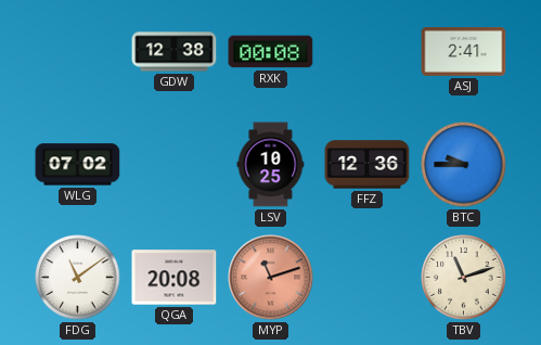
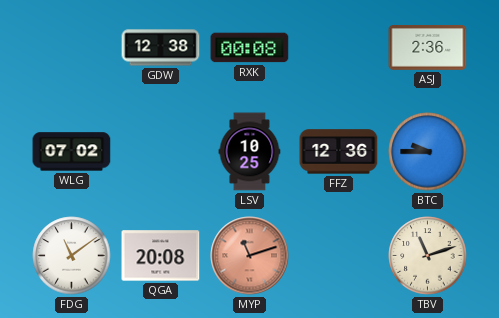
ASJ: 2:41 -> 2:36 (428, 48)
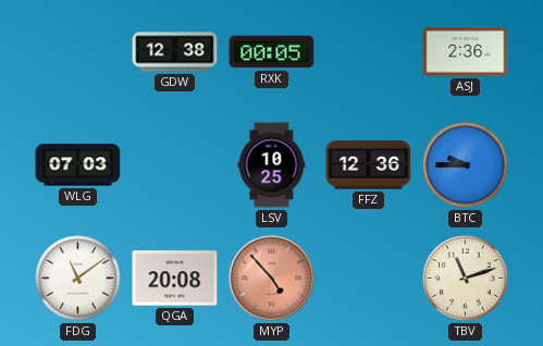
RXK: 00:08 -> 00:05 (272, 52)
WLG: 07:02 -> 07:03 (78, 165)
MYP: 11:12 -> 4:53 (272, 279)
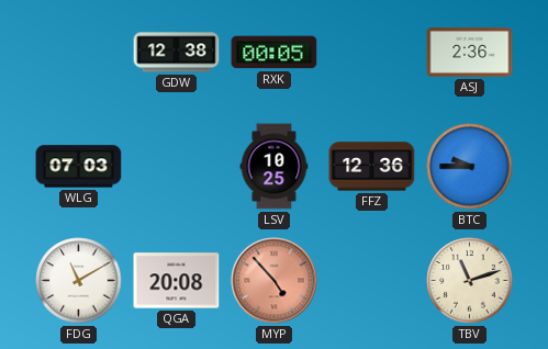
FDG: 11:09 -> 11:10 (79, 281)
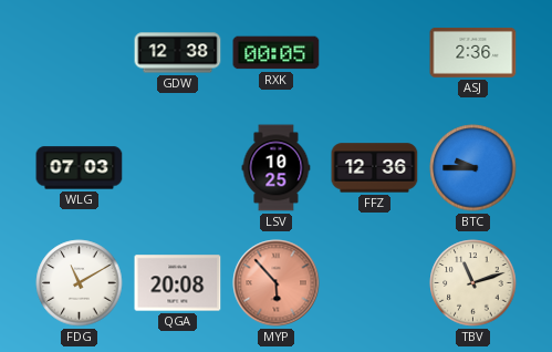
MYP: 4:53 -> 5:53 (277, 283)
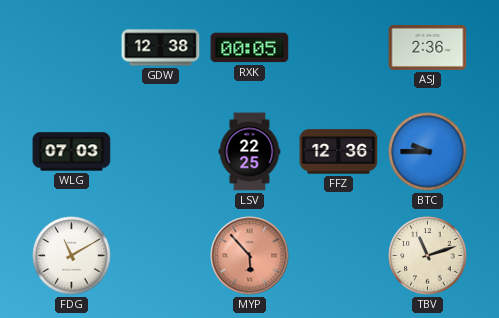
LSV: 10:25 -> 22:25 (250, 152)
QGA: 20:08 -> none (178, 283)
